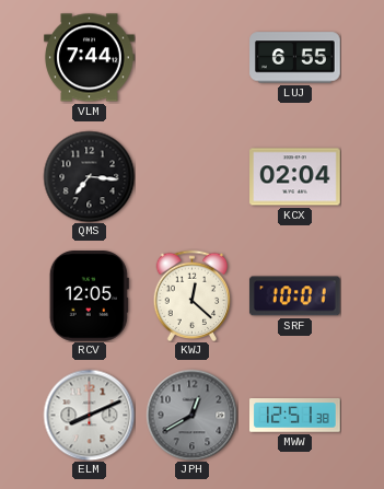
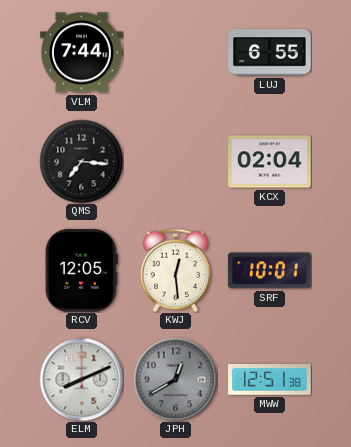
KWJ: 12:22 -> 12:29 (176, 270)
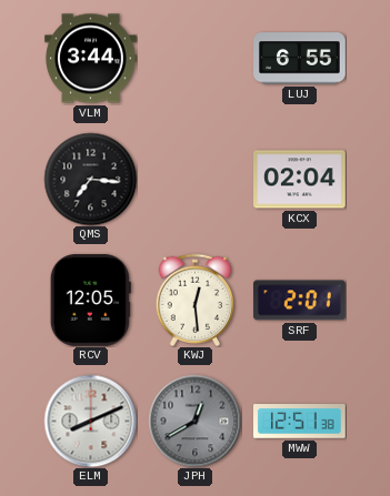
VLM: 7:44 -> 3:44 (91, 59)
SRF: 10:01 -> 2:01 (299, 301)
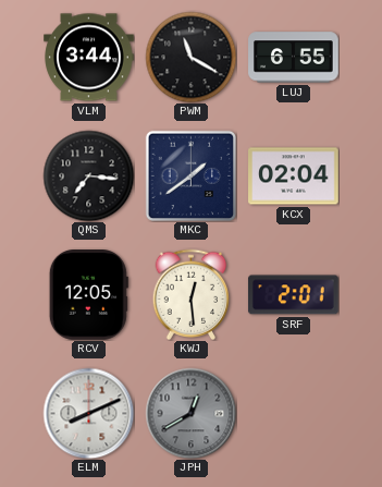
PWM: none -> 11:20 (190, 57)
MKC: none -> 1:39 (190, 175)
MWW: 12:51 -> none (300, 422)
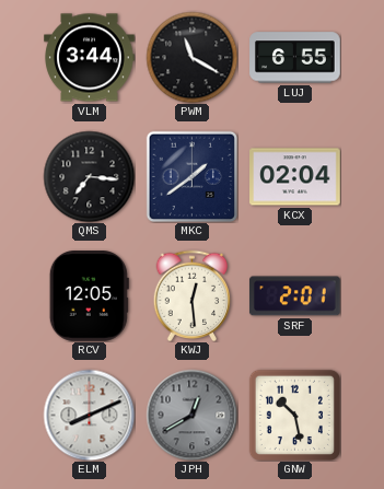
GNW: none -> 10:28 (294, 415)
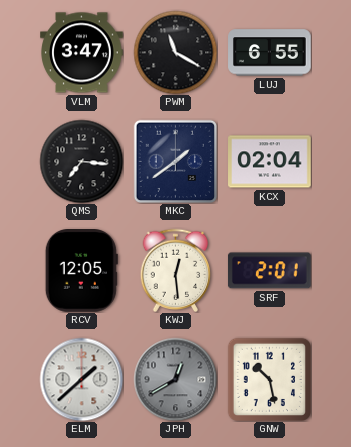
VLM: 3:44 -> 3:47 (82, 53)
ELM: 8:11 -> 1:38 (81, 379)
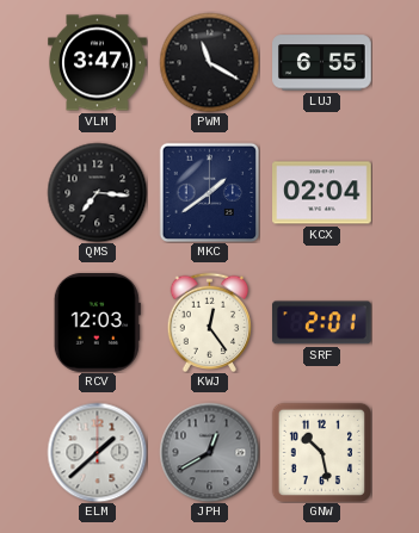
RCV: 12:05 -> 12:03 (97, 323)
KWJ: 12:29 -> 12:24 (210, 322)
